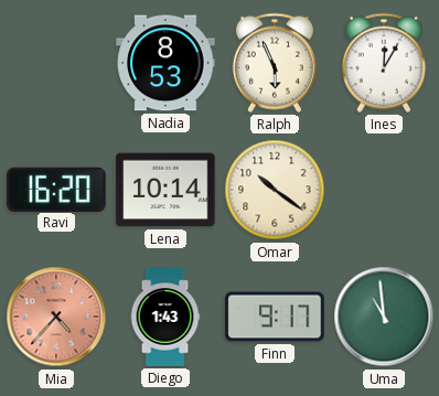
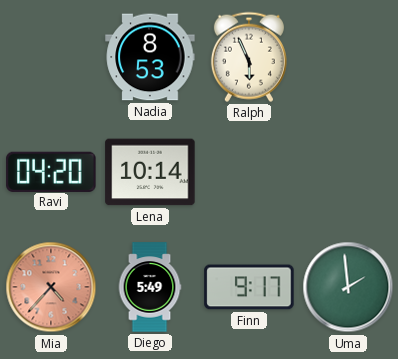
Ines: 12:05 -> none (384, 63)
Ravi: 16:20 -> 04:20 (51, 171)
Omar: 10:21 -> none (275, 190)
Diego: 1:43 -> 5:49 (150, 287)
Uma: 10:59 -> 1:59 (348, 287)
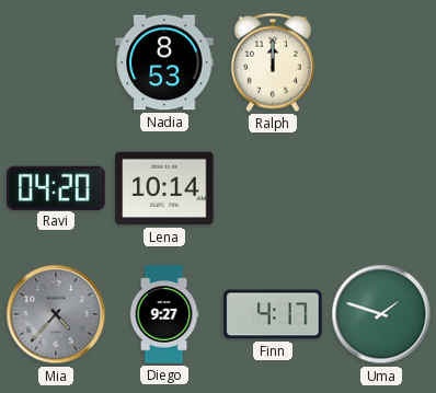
Ralph: 5:56 -> 12:00 (273, 62)
Mia dial: salmon -> grey (56, 314)
Diego: 5:49 -> 9:27 (164, 314)
Finn: 9:17 -> 4:17 (273, 314)
Uma: 1:59 -> 1:48 (381, 314)
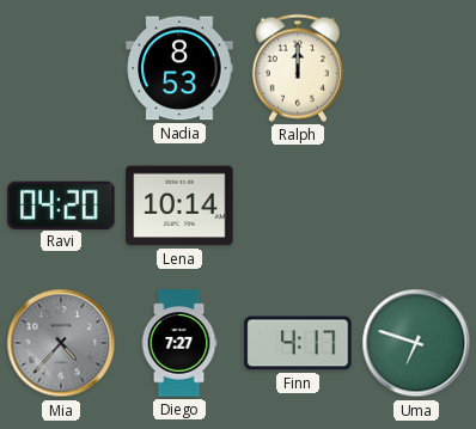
Diego: 9:27 -> 7:27 (179, 343)
Uma: 1:48 -> 6:48 (416, 343)
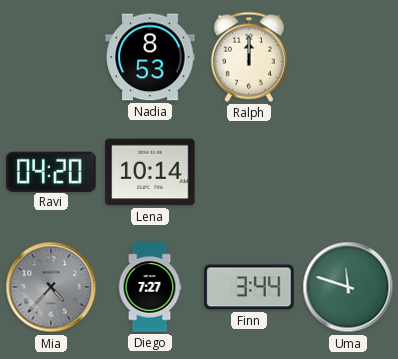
Finn: 4:17 -> 3:44 (249, 287)
Uma: 6:48 -> 11:48 (348, 287)
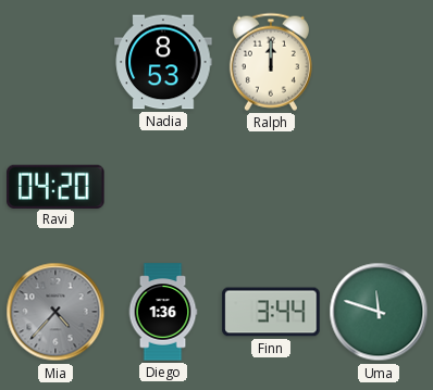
Lena: 10:14 -> none (150, 172)
Diego: 7:27 -> 1:36 (163, 312)
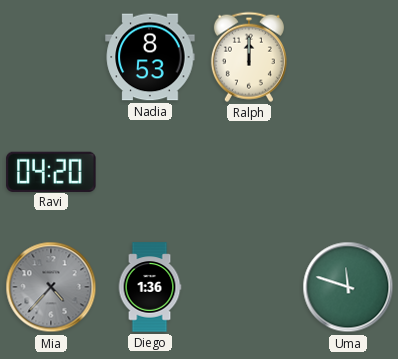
Finn: 3:44 -> none (271, 312)
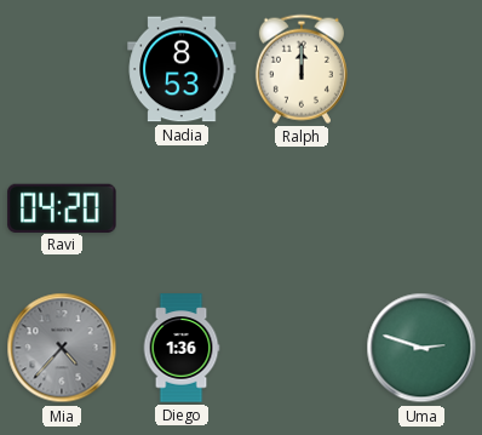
Uma: 11:48 -> 2:48 (421, 348)
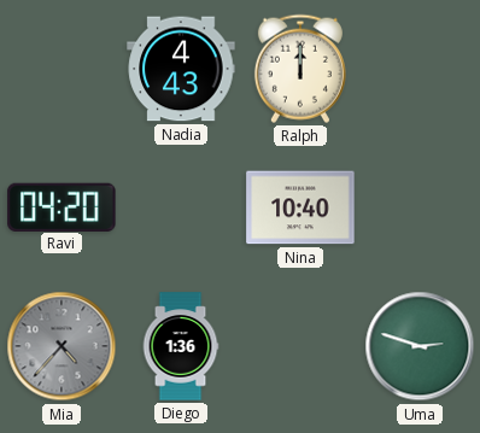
Nadia: 8:53 -> 4:43 (181, 69)
Nina: none -> 10:40 (300, 207)
